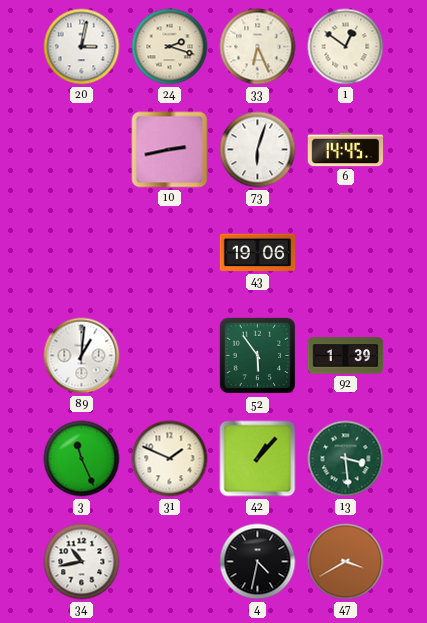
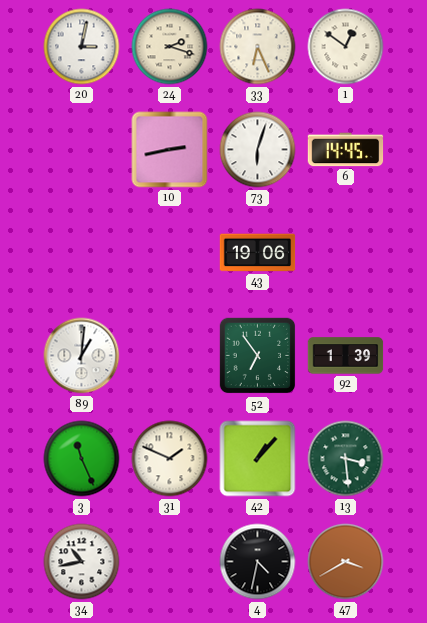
52: 5:54 -> 6:54 (258, 356)
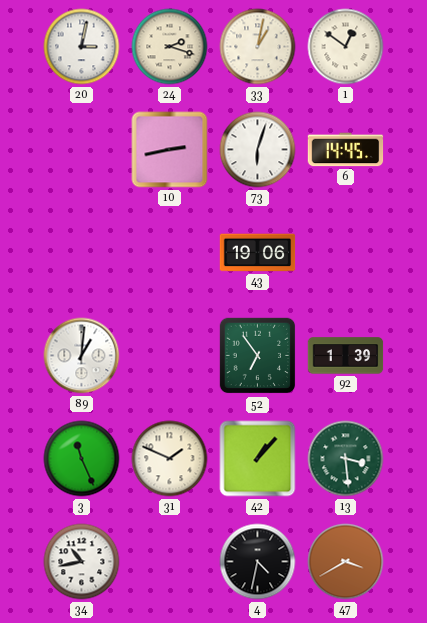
33: 6:26 -> 1:02 (258, 47)
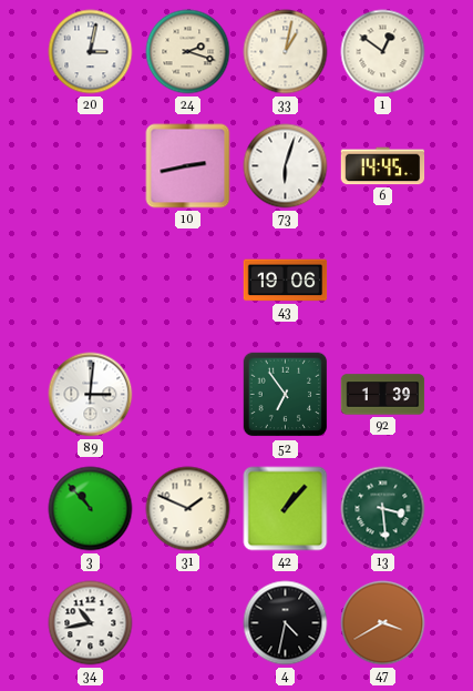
89: 1:01 -> 3:01 (91, 395)
3: 11:26 -> 10:53 (91, 509)
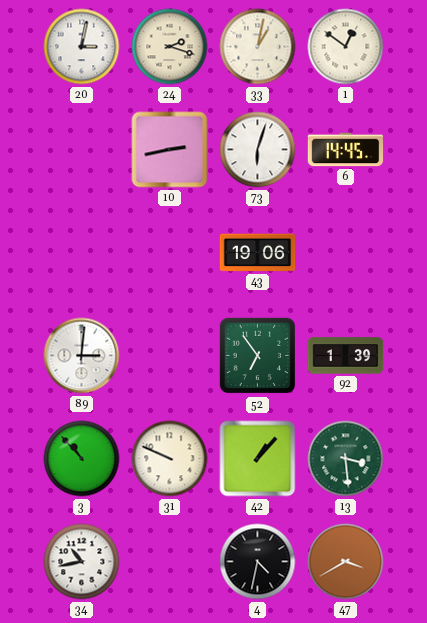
31: 1:49 -> 9:49 (170, 459)
